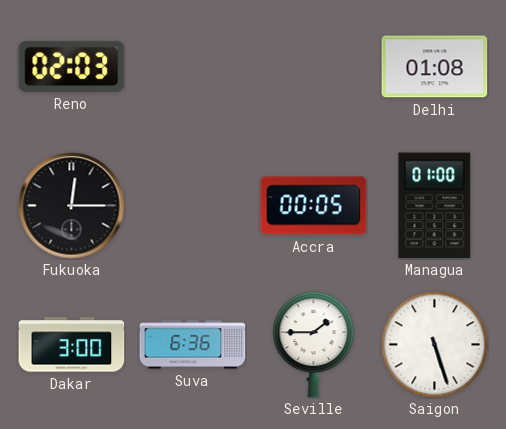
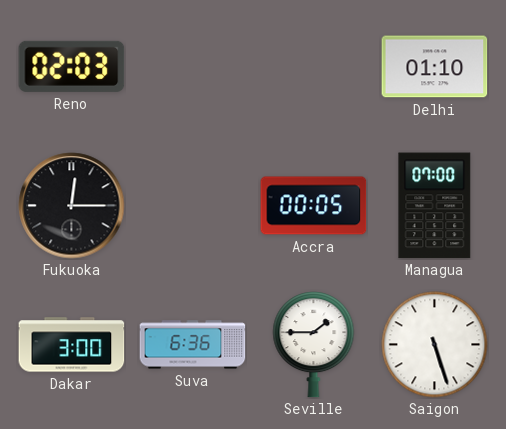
Delhi: 01:08 -> 01:10 (435, 67)
Managua: 01:00 -> 07:00 (435, 206)
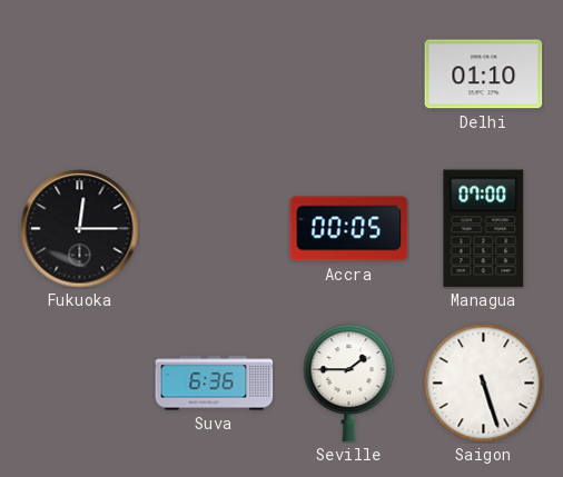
Reno: 02:03 -> none (72, 66)
Dakar: 3:00 -> none (72, 345)
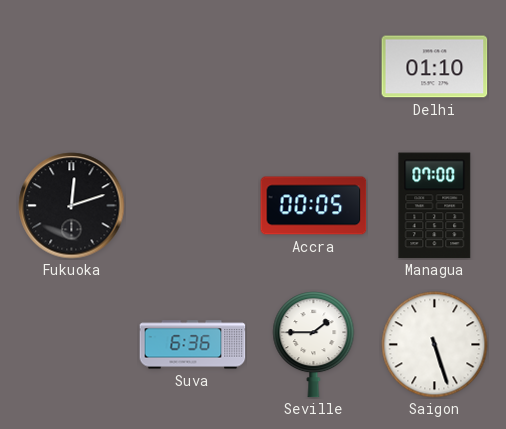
Fukuoka: 12:15 -> 12:12 (72, 206)
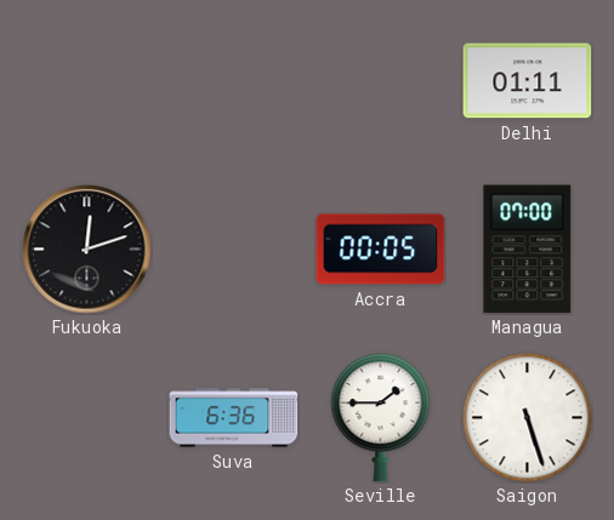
Delhi: 01:10 -> 01:11 (528, 81)
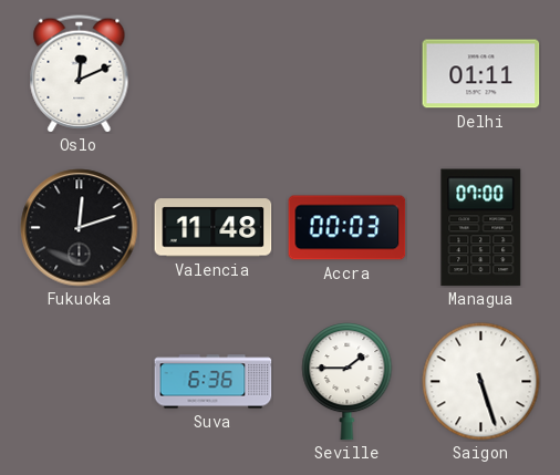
Oslo: none -> 12:11 (80, 74)
Valencia: none -> 11:48 (214, 228)
Accra: 00:05 -> 00:03 (348, 228)
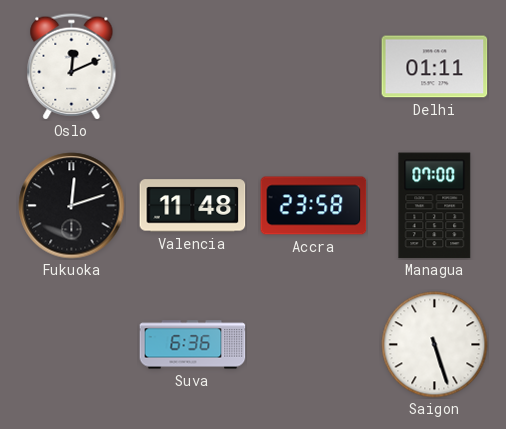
Accra: 00:03 -> 23:58 (314, 206)
Seville: 1:45 -> none (348, 382)
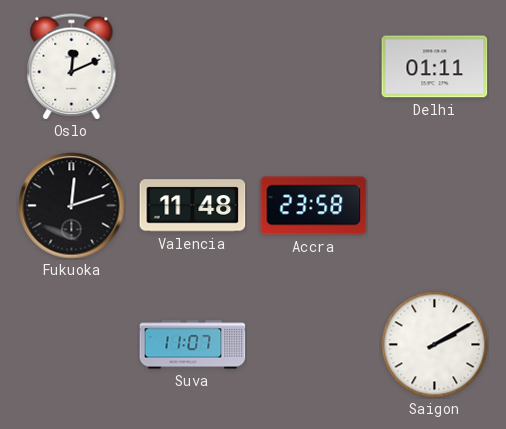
Managua: 07:00 -> none (435, 206)
Suva: 6:36 -> 11:07 (193, 345)
Saigon: 5:27 -> 2:10 (435, 345)
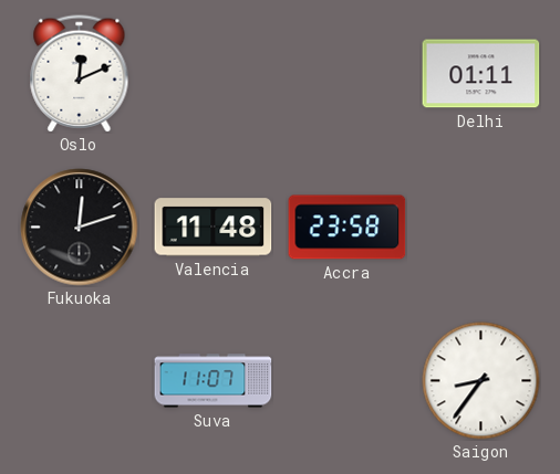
Saigon: 2:10 -> 8:36 (481, 381)
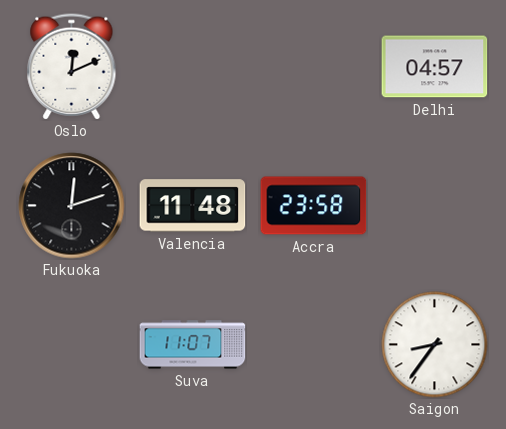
Delhi: 01:11 -> 04:57 (435, 67)
